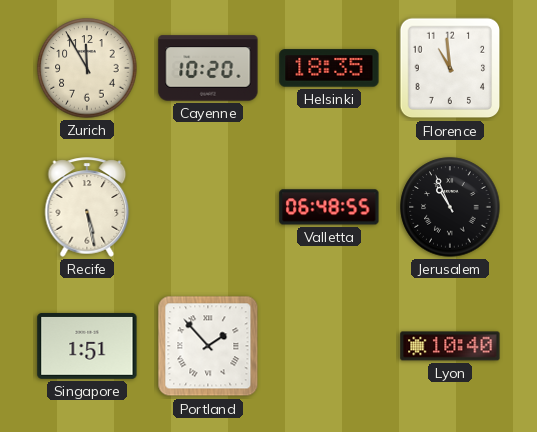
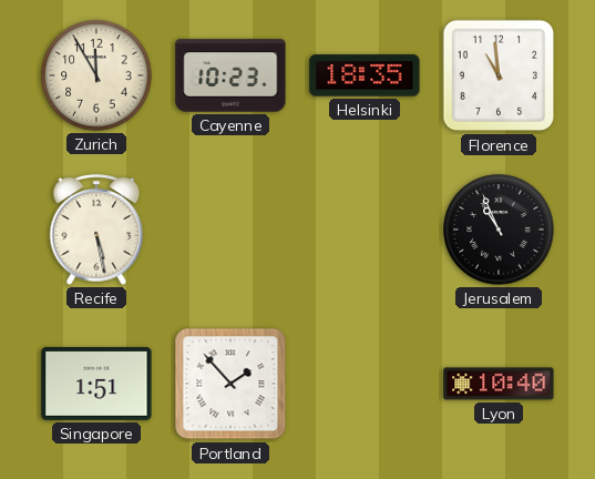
Cayenne: 10:20 -> 10:23 (230, 75)
Valletta: 06:48 -> none (329, 207)
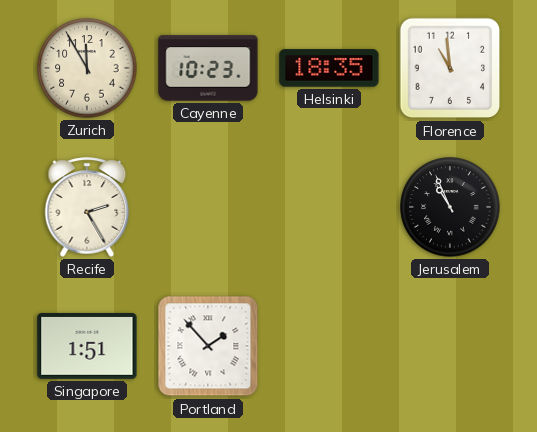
Recife: 5:28 -> 2:25 (87, 207)
Lyon: 10:40 -> none (499, 384)
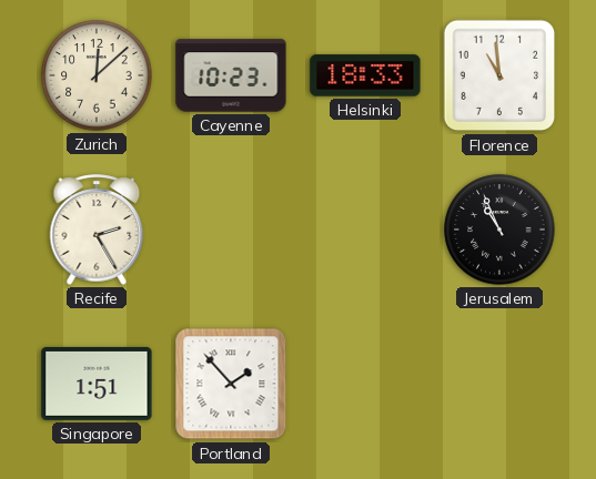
Zurich: 11:55 -> 12:08 (97, 75)
Helsinki: 18:35 -> 18:33 (365, 75)
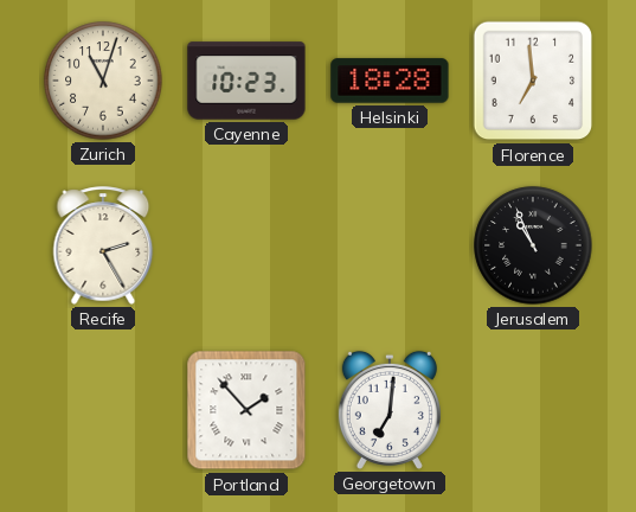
Zurich: 12:08 -> 11:03 (103, 81)
Helsinki: 18:33 -> 18:28 (390, 81)
Florence: 10:59 -> 6:59 (533, 81)
Singapore: 1:51 -> none (97, 384)
Georgetown: none -> 7:01 (390, 410)
